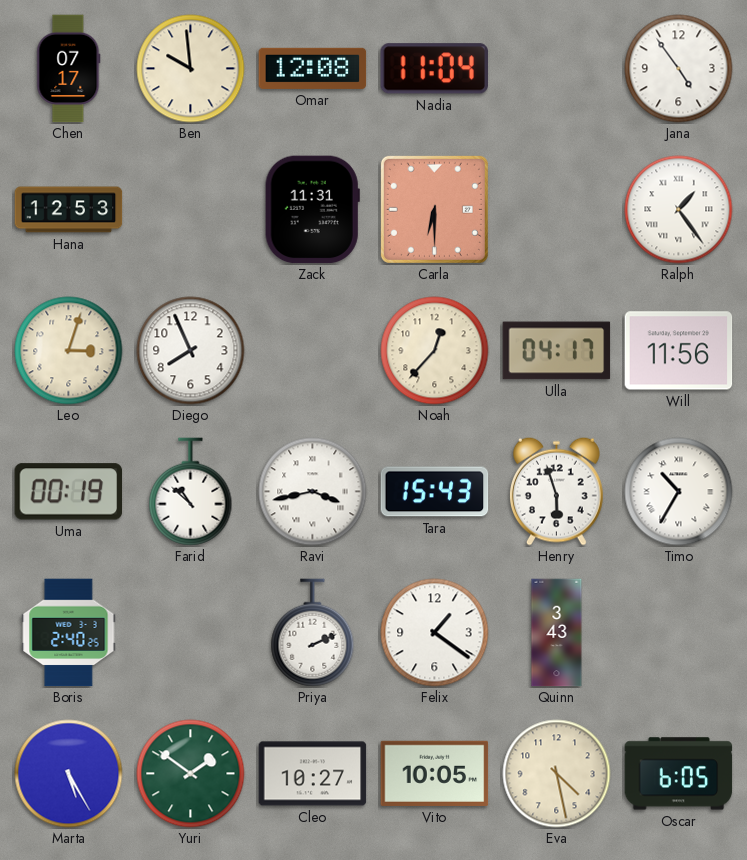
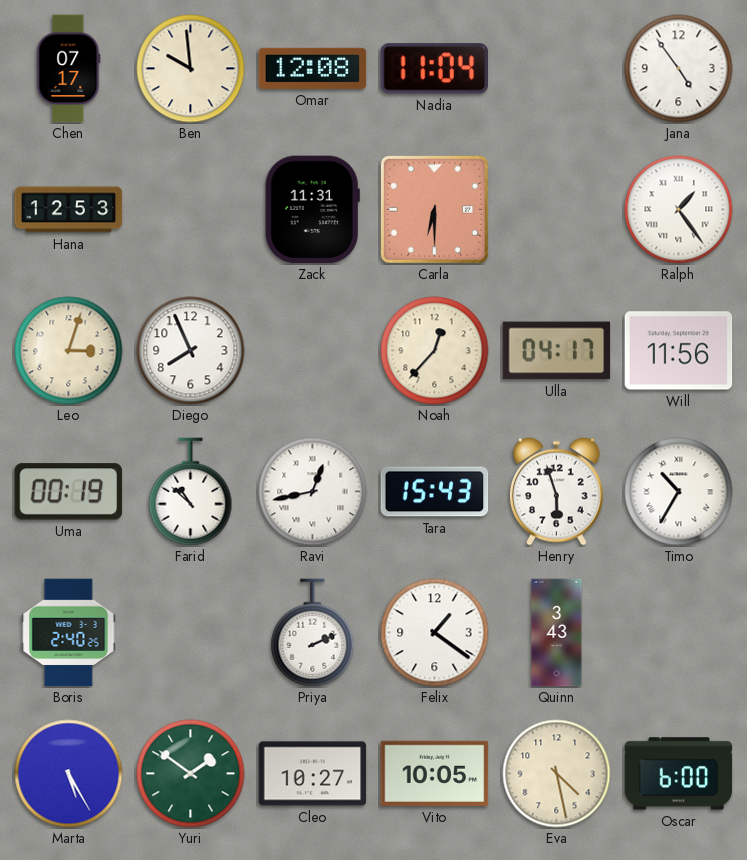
Ravi: 3:43 -> 12:43 (313, 492)
Oscar: 6:05 -> 6:00 (679, 774)
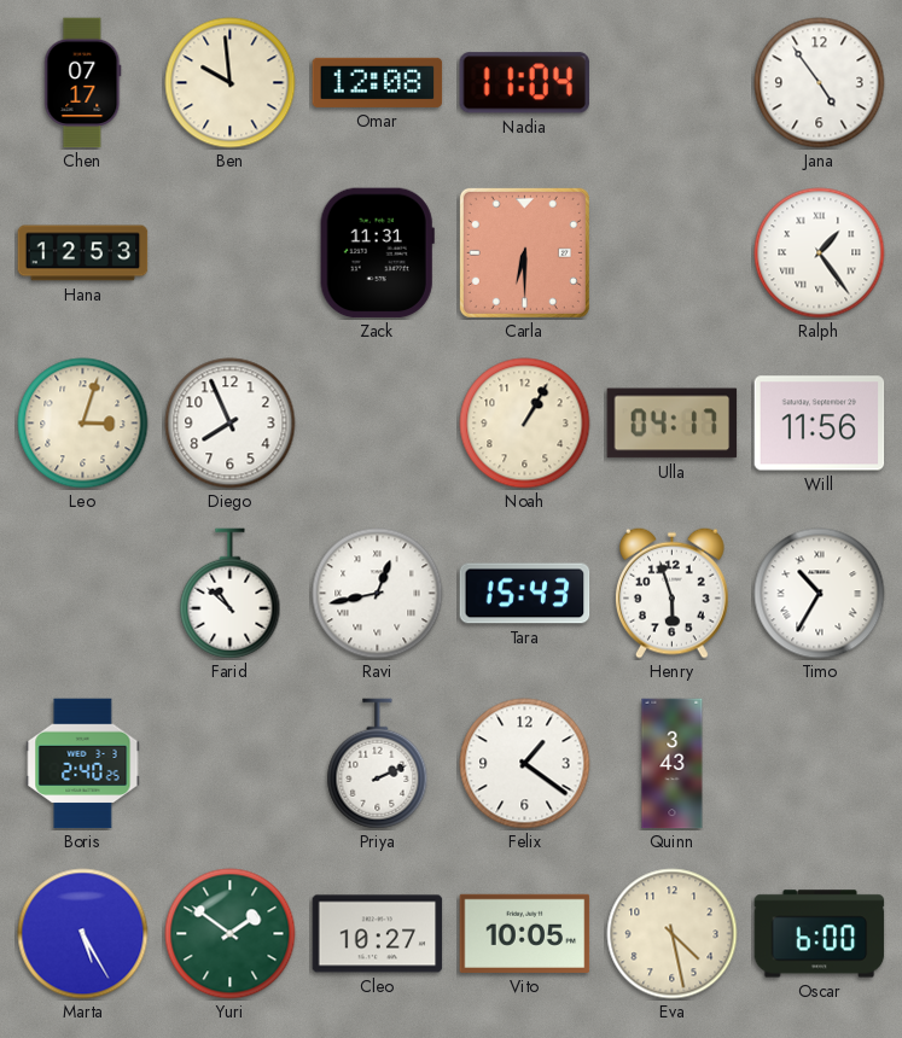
Noah: 12:37 -> 1:05 (525, 424)
Uma: 00:19 -> none (69, 492)
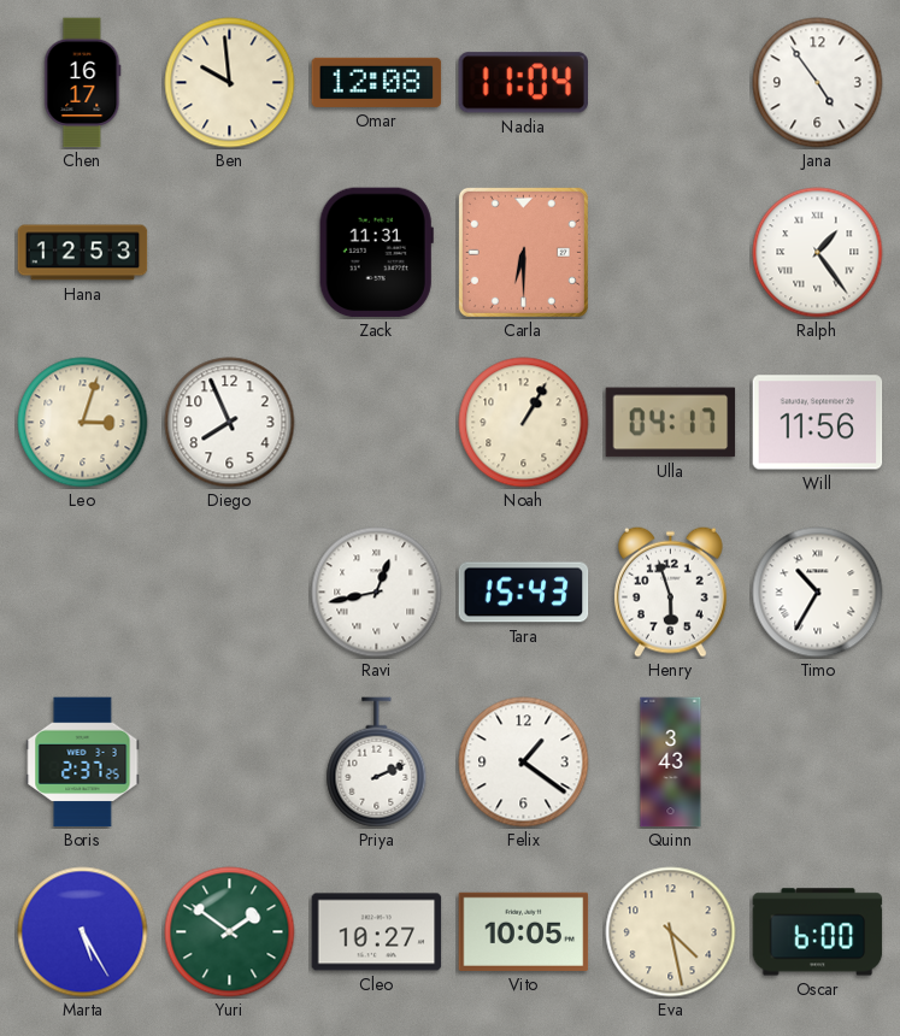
Chen: 07:17 -> 16:17 (83, 83)
Farid: 10:52 -> none (231, 594)
Boris: 2:40 -> 2:37 (83, 763)
